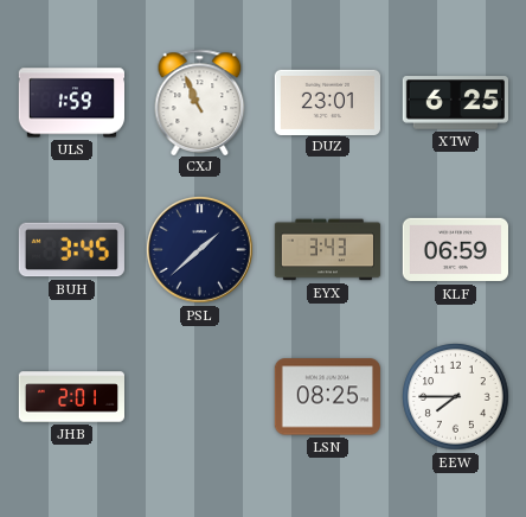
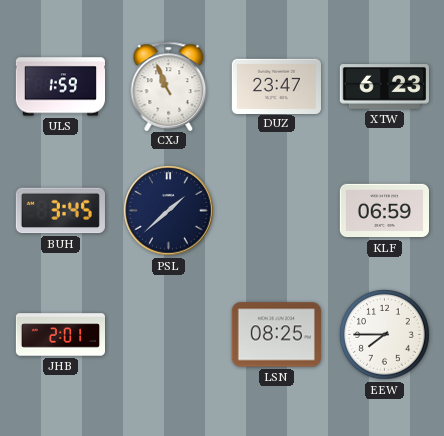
DUZ: 23:01 -> 23:47 (276, 86)
XTW: 6:25 -> 6:23 (384, 87)
EYX: 3:43 -> none (328, 250)
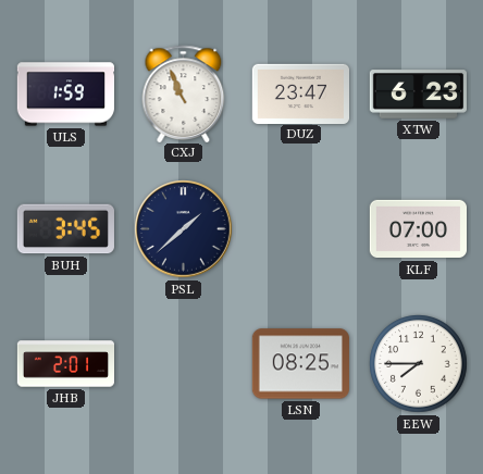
KLF: 06:59 -> 07:00 (418, 229)
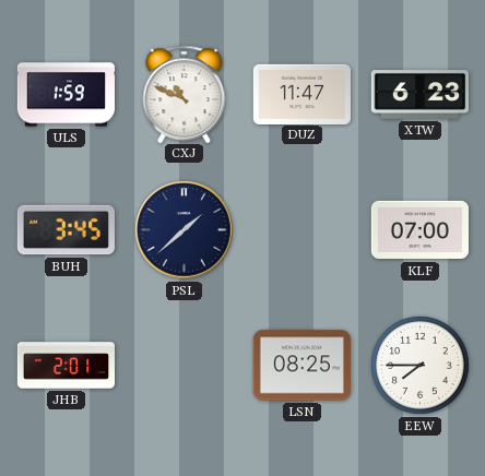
CXJ: 10:56 -> 10:49 (185, 94)
DUZ: 23:47 -> 11:47 (301, 94)
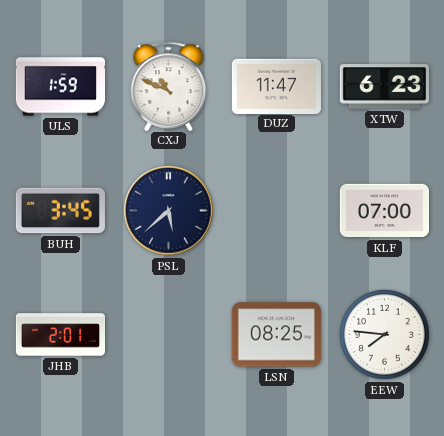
PSL: 1:38 -> 5:38 (169, 211)
EEW: 7:45 -> 7:46 (385, 335)
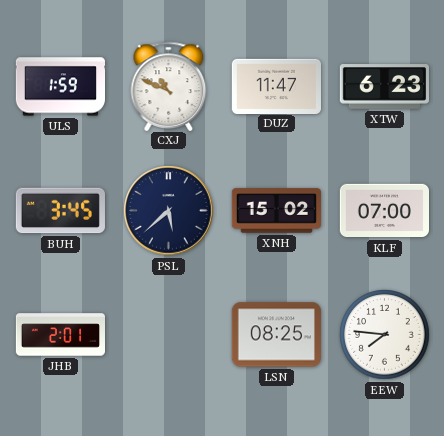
XNH: none -> 15:02 (276, 211)
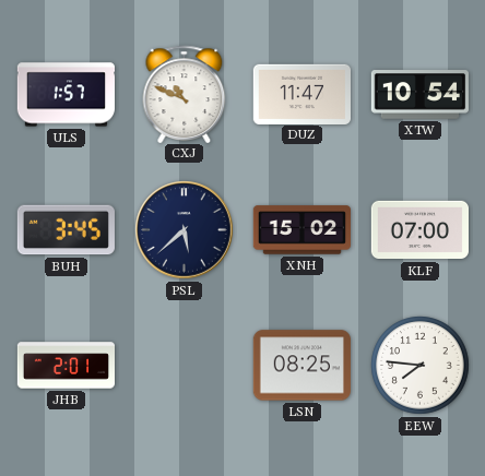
ULS: 1:59 -> 1:57 (66, 95)
XTW: 6:23 -> 10:54 (419, 95)
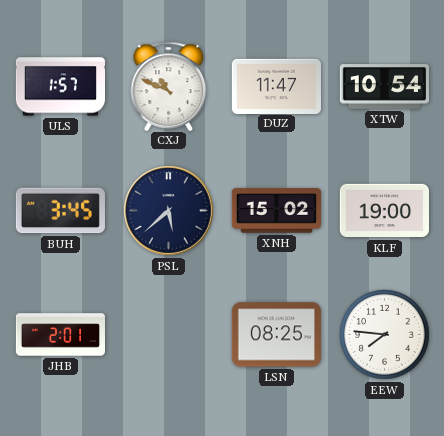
KLF: 07:00 -> 19:00 (384, 211)
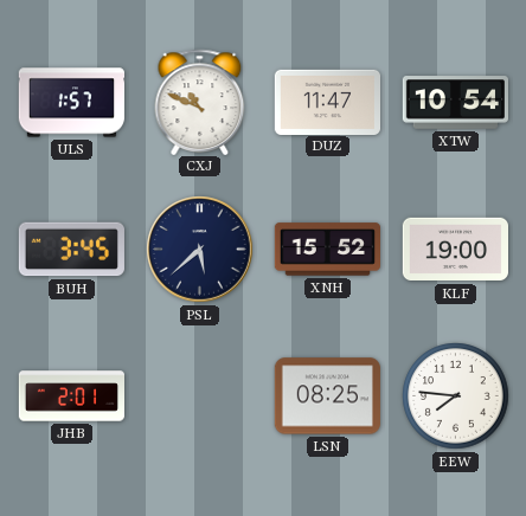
XNH: 15:02 -> 15:52 (327, 250)
